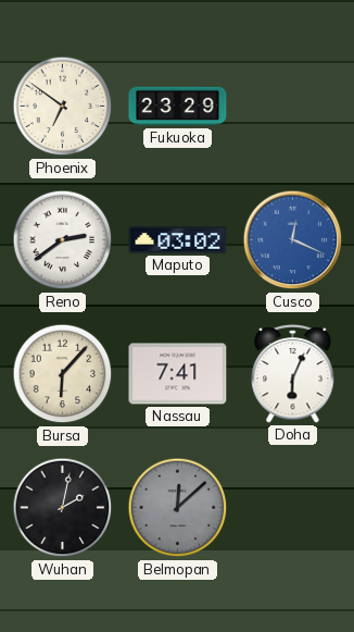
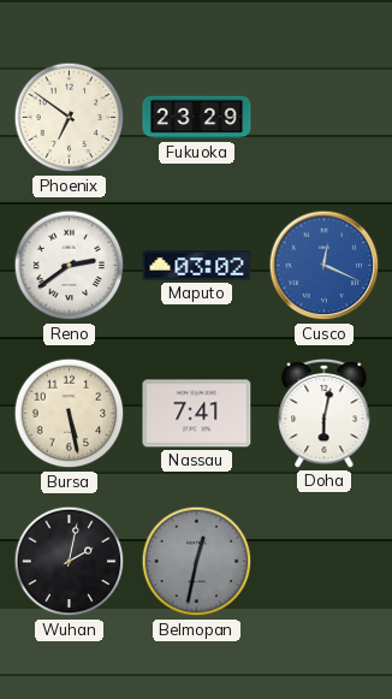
Bursa: 6:07 -> 5:28 (70, 414)
Doha: 6:04 -> 6:02 (325, 414)
Belmopan: 12:08 -> 12:32 (197, 562)
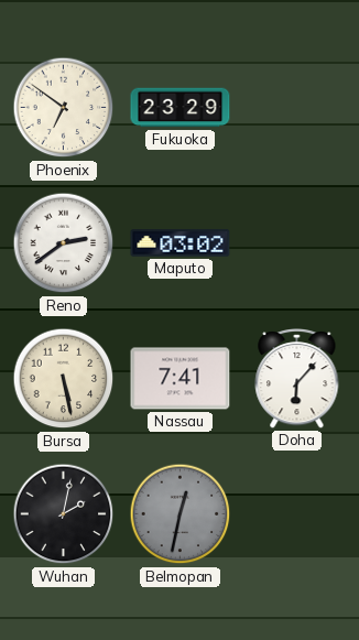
Cusco: 12:19 -> none (325, 266)
Doha: 6:02 -> 6:07 (297, 379)
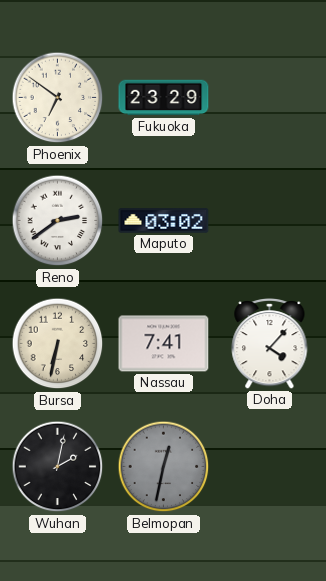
Bursa: 5:28 -> 6:32 (58, 344)
Doha: 6:07 -> 4:07 (270, 344)
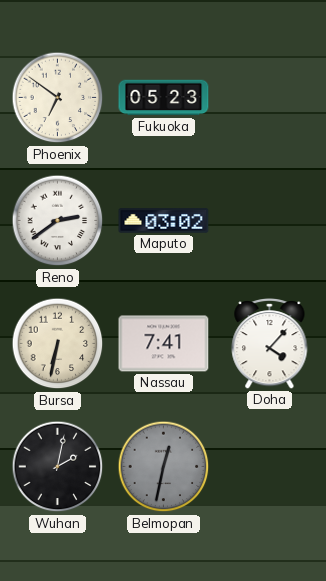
Fukuoka: 23:29 -> 05:23 (164, 98)
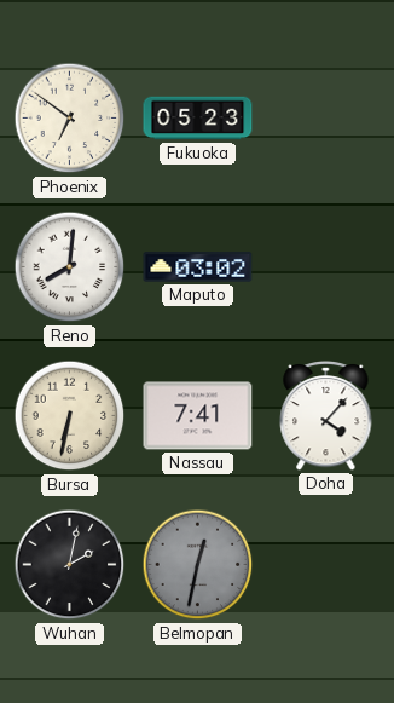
Reno: 2:39 -> 8:01 (70, 267)
